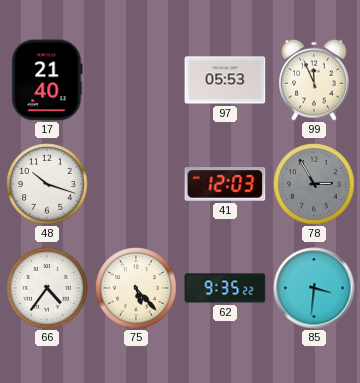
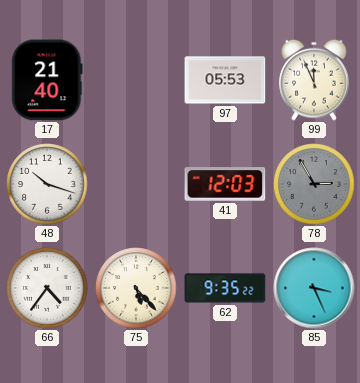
85: 3:31 -> 3:26 (314, 288)
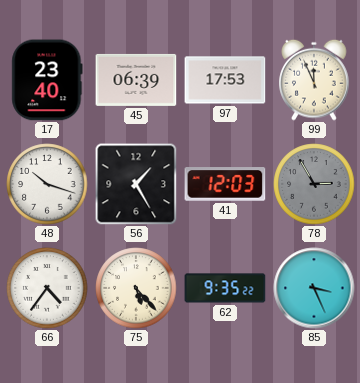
17: 21:40 -> 23:40 (47, 80)
45: none -> 06:39 (136, 80)
97: 05:53 -> 17:53 (225, 80)
56: none -> 1:25 (136, 184)
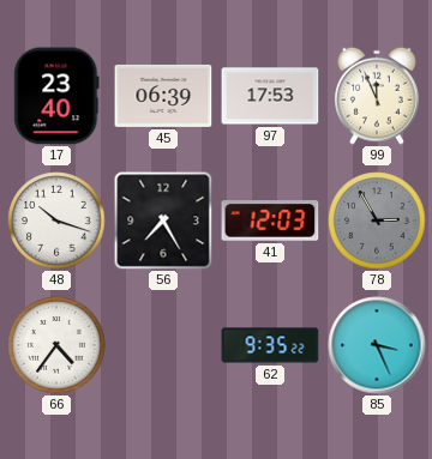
56: 1:25 -> 7:25 (163, 221)
75: 5:23 -> none (136, 288)
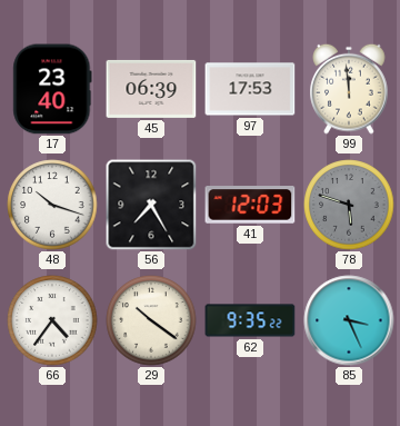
99: 11:56 -> 11:59 (349, 89)
78: 2:55 -> 5:48 (349, 205)
29: none -> 10:21 (151, 320)
